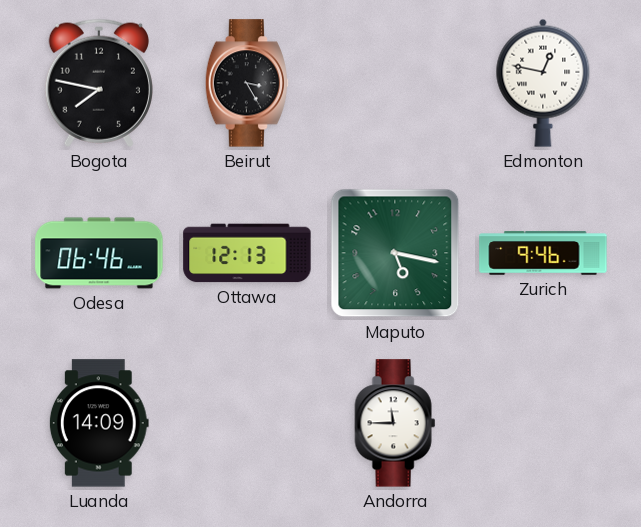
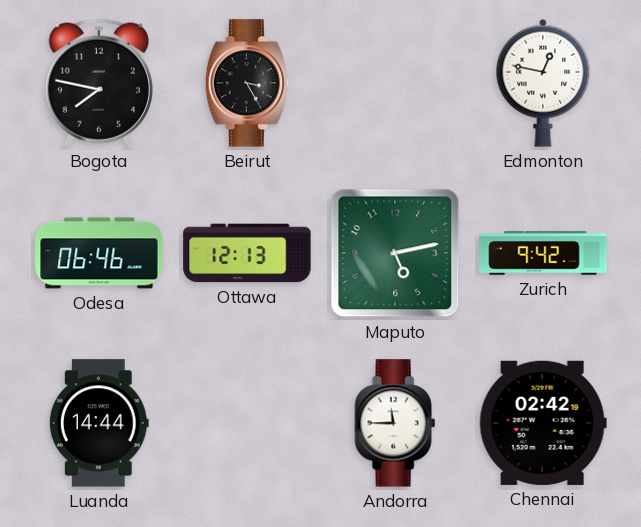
Maputo: 5:17 -> 5:13 (395, 253)
Zurich: 9:46 -> 9:42 (543, 253)
Luanda: 14:09 -> 14:44 (99, 423)
Chennai: none -> 02:42 (543, 423)
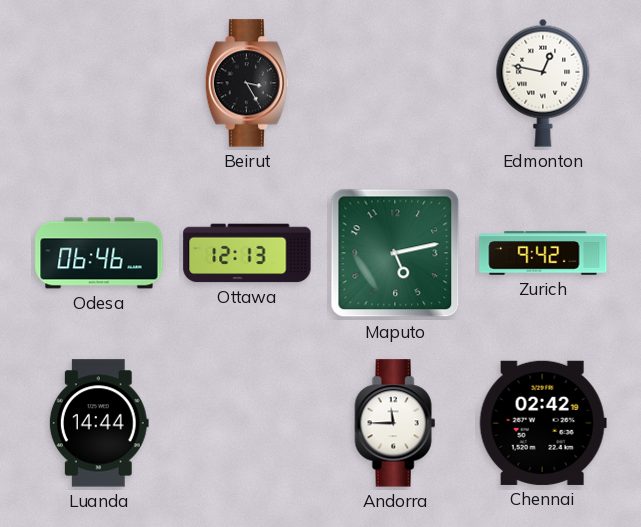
Bogota: 7:47 -> none (99, 83)
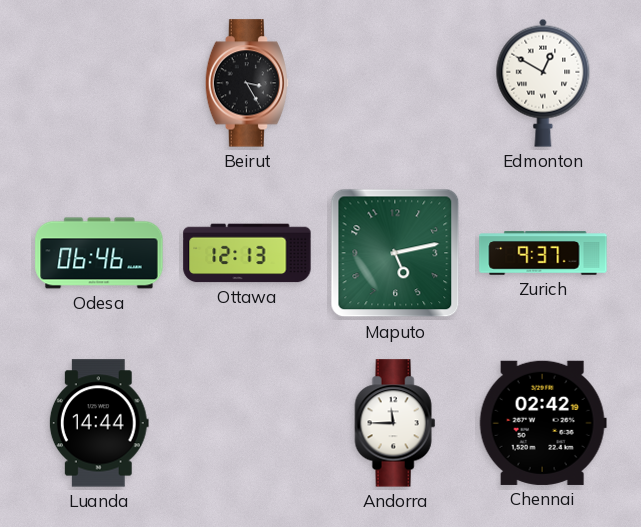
Edmonton: 12:47 -> 12:50 (543, 83)
Zurich: 9:42 -> 9:37 (543, 253)
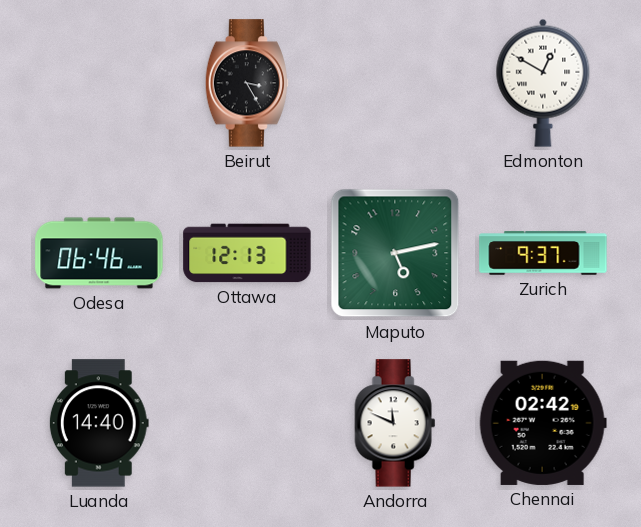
Luanda: 14:44 -> 14:40 (99, 423)
Andorra: 11:45 -> 11:49 (395, 423)
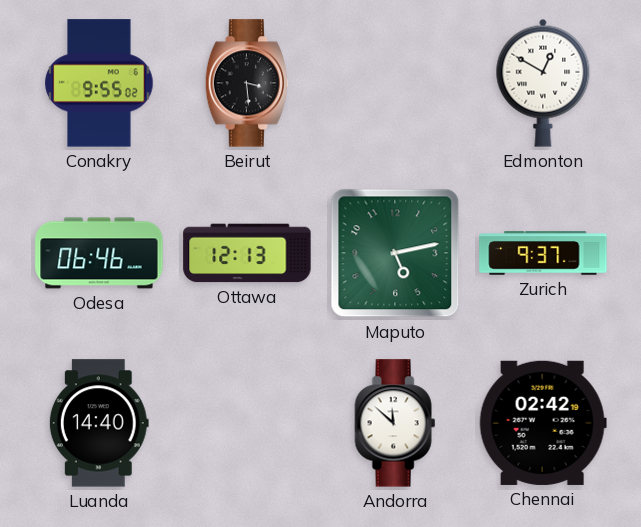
Conakry: none -> 9:55 (99, 83)
Beirut: 3:25 -> 3:29 (247, 83)
Andorra: 11:49 -> 11:52 (395, 423)
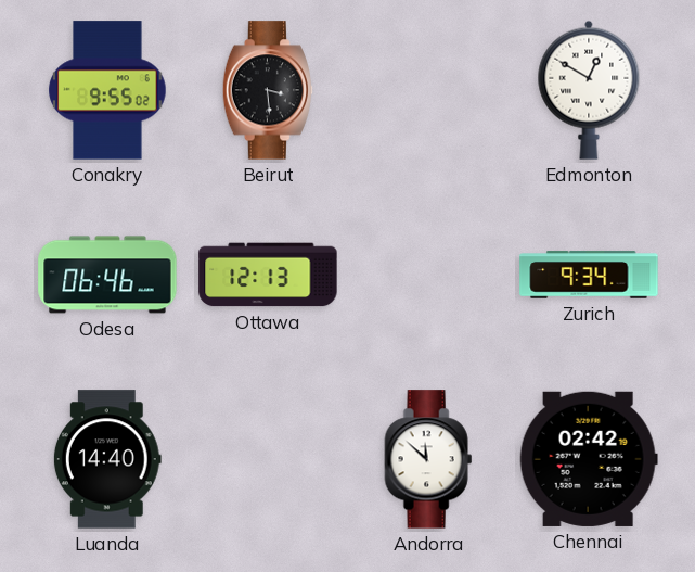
Maputo: 5:13 -> none (395, 253)
Zurich: 9:37 -> 9:34 (589, 275)
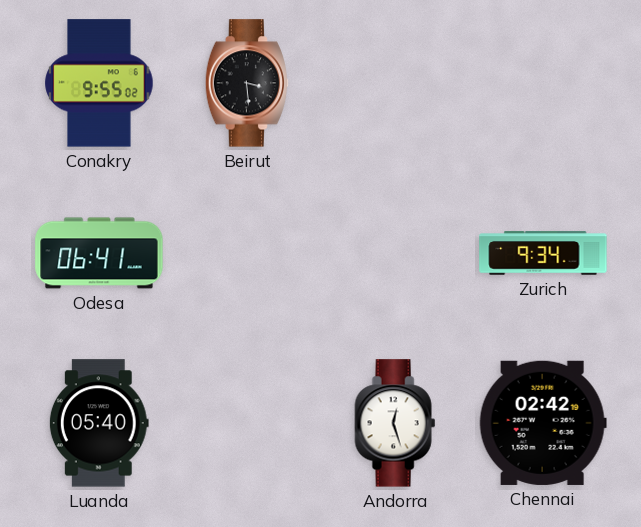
Edmonton: 12:50 -> none (589, 90)
Odesa: 06:46 -> 06:41 (99, 253)
Ottawa: 12:13 -> none (268, 275)
Luanda: 14:40 -> 05:40 (99, 423)
Andorra: 11:52 -> 12:27 (395, 423)
